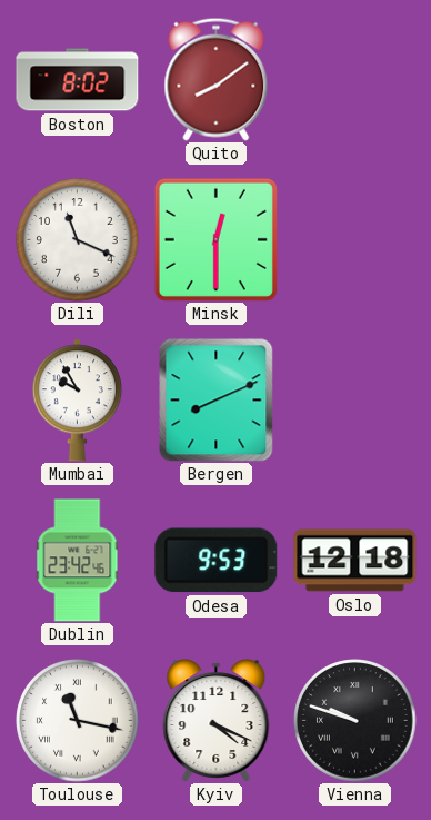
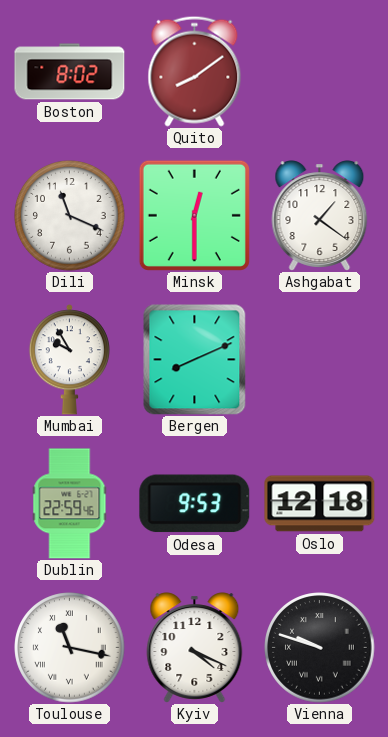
Ashgabat: none -> 1:21 (320, 216)
Dublin: 23:42 -> 22:59 (70, 504)
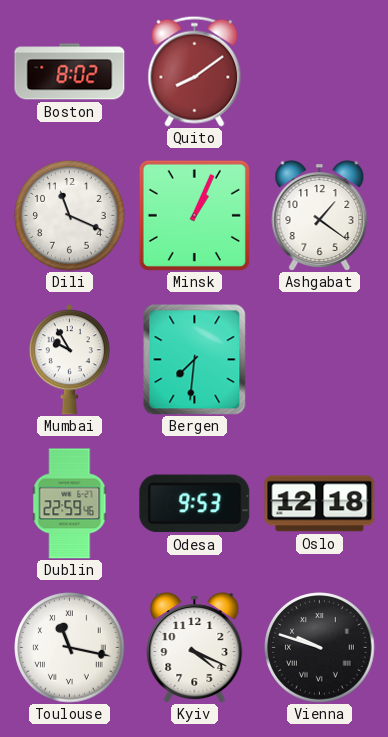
Minsk: 12:30 -> 1:04 (194, 215)
Bergen: 8:11 -> 7:31 (195, 360)
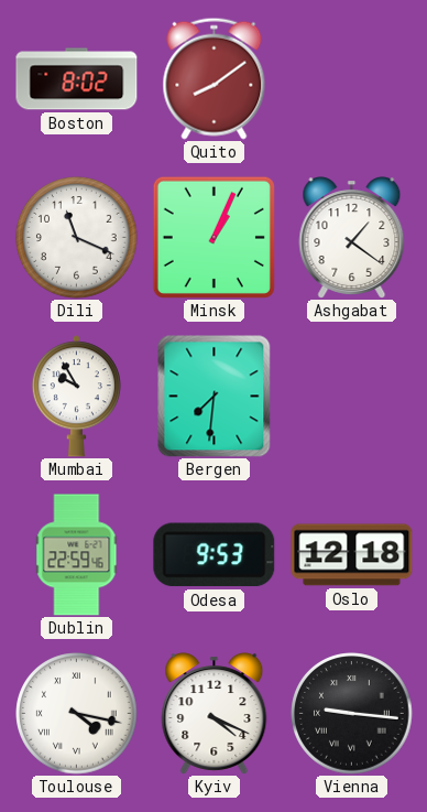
Toulouse: 11:17 -> 4:17 (77, 714)
Vienna: 9:48 -> 9:16 (352, 714)
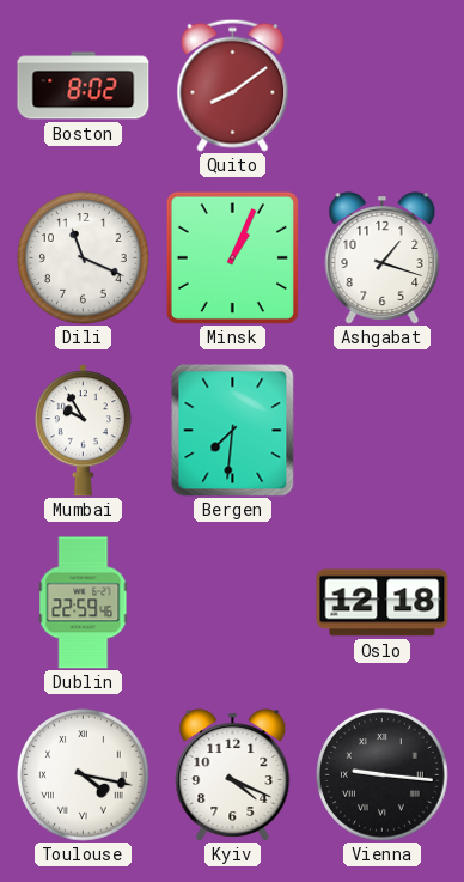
Ashgabat: 1:21 -> 1:18 (383, 258)
Odesa: 9:53 -> none (215, 555)
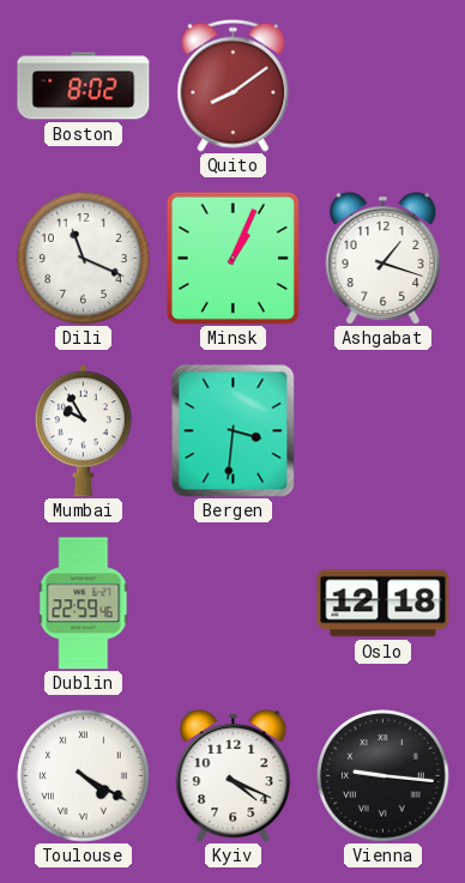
Bergen: 7:31 -> 3:31 (234, 431)
Toulouse: 4:17 -> 4:20 (84, 776)
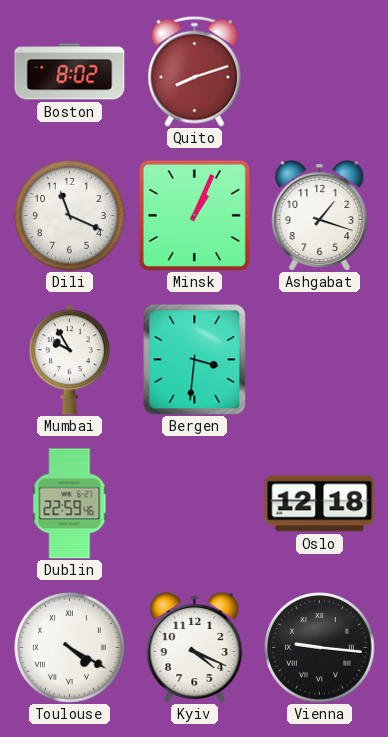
Quito: 8:09 -> 8:12 (195, 71)
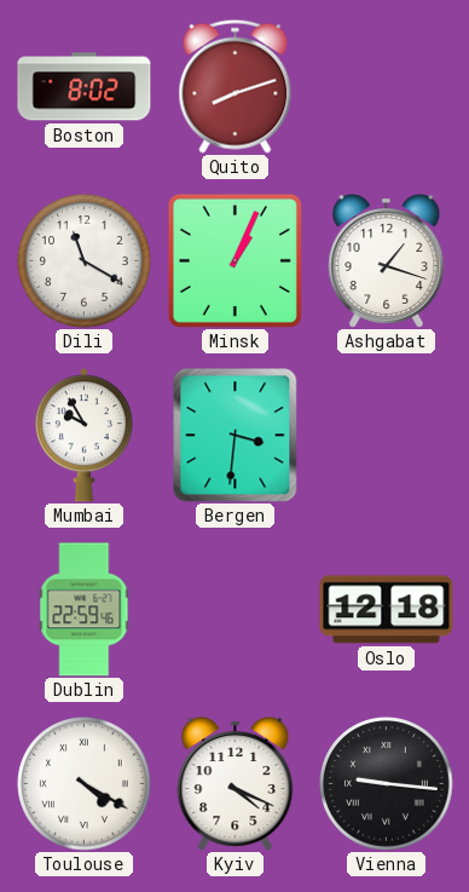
Dili: 11:19 -> 11:20 (85, 261)
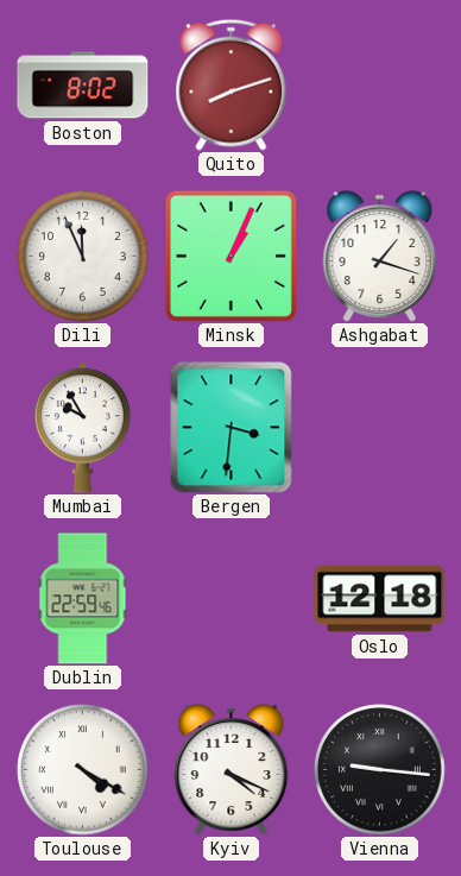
Dili: 11:20 -> 11:56 (83, 257)
